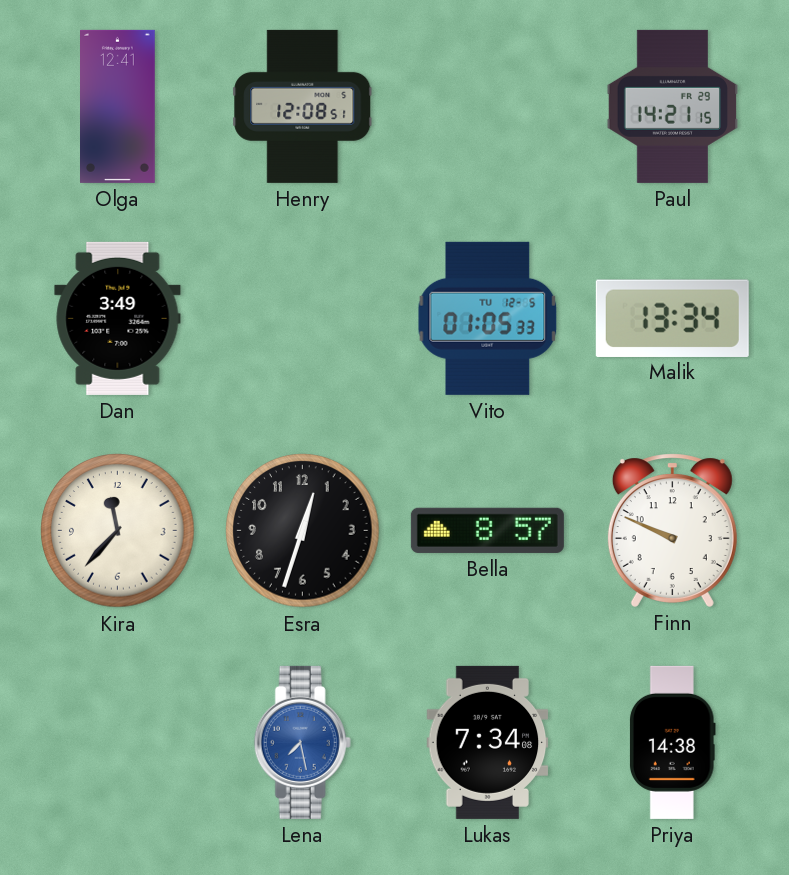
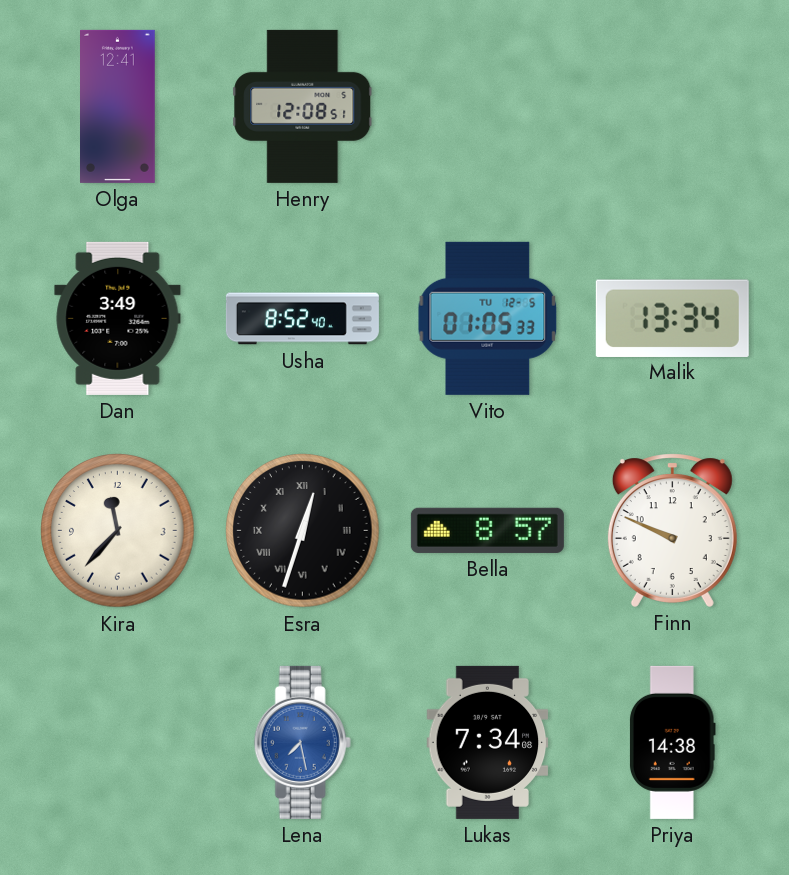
Paul: 14:21 -> none (673, 106)
Usha: none -> 8:52 (302, 319)
Esra numerals: Arabic -> Roman (303, 531)
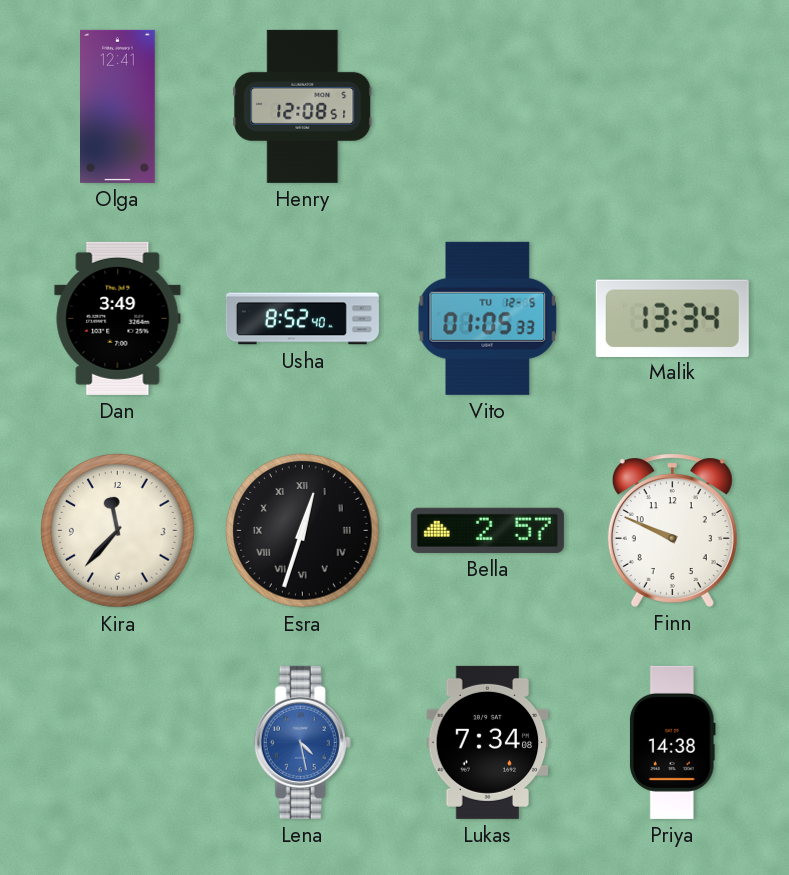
Bella: 8:57 -> 2:57 (487, 530)
Lena: 7:28 -> 4:28 (302, 742)
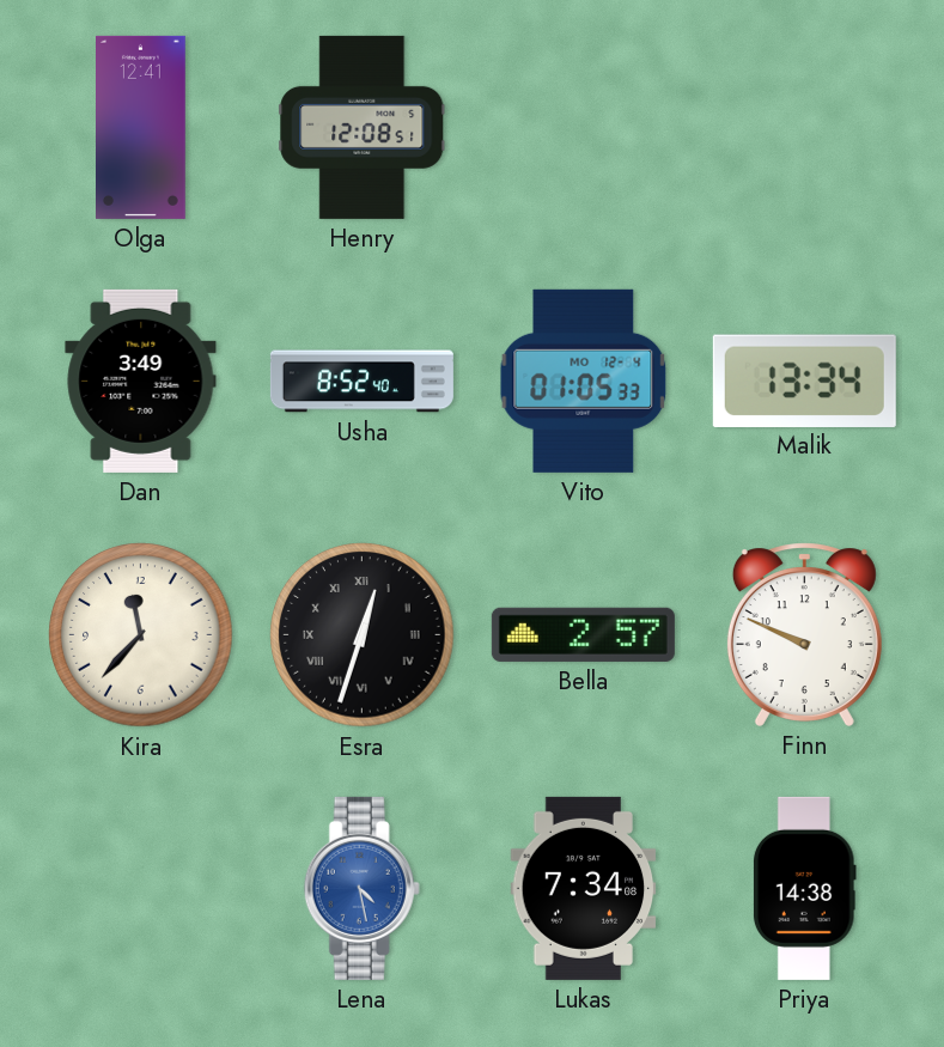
Vito date: TU 12-5 -> MO 12-4 (584, 381)
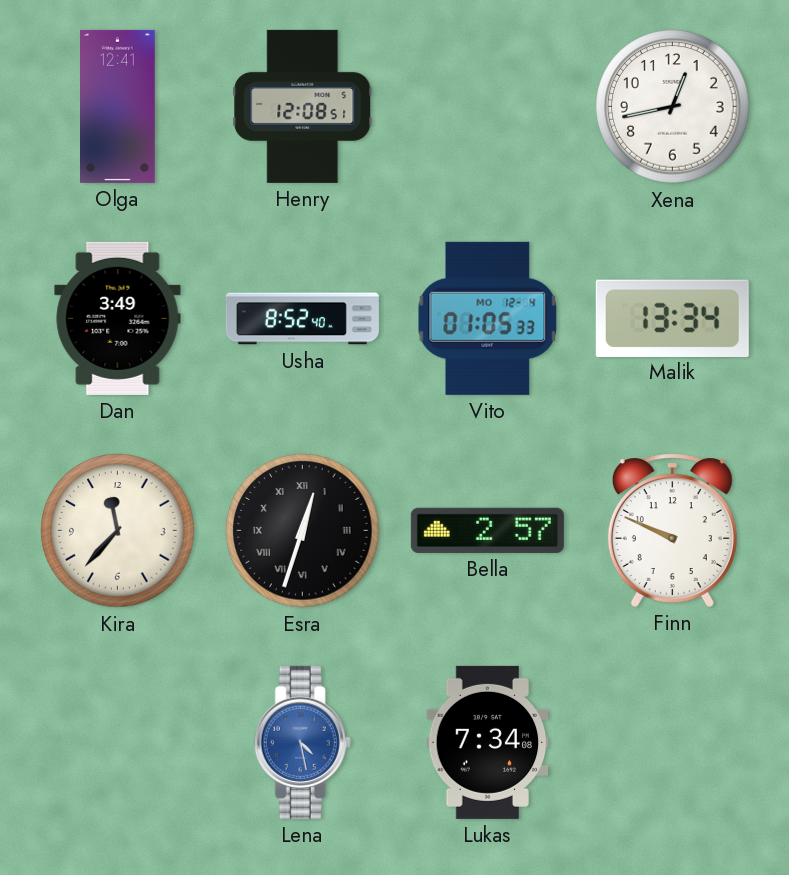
Xena: none -> 12:43 (673, 107)
Priya: 14:38 -> none (804, 888)
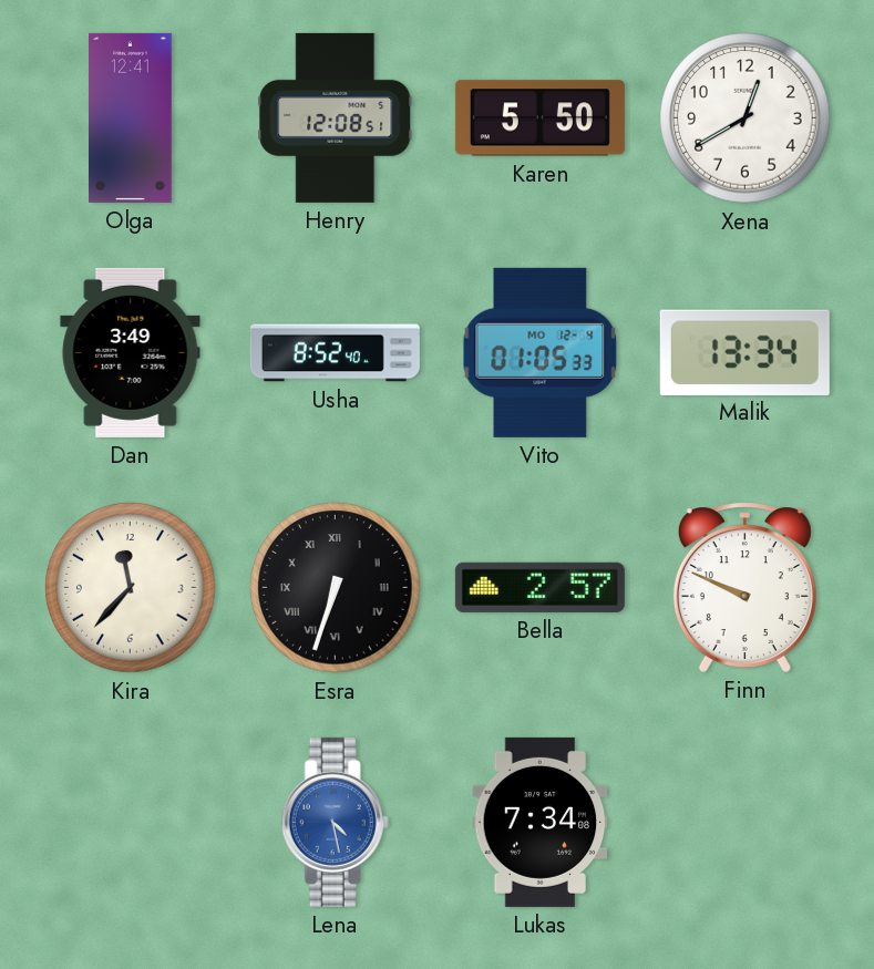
Karen: none -> 5:50 (539, 118)
Xena: 12:43 -> 12:40 (746, 118)
Esra: 12:33 -> 6:33 (336, 588)
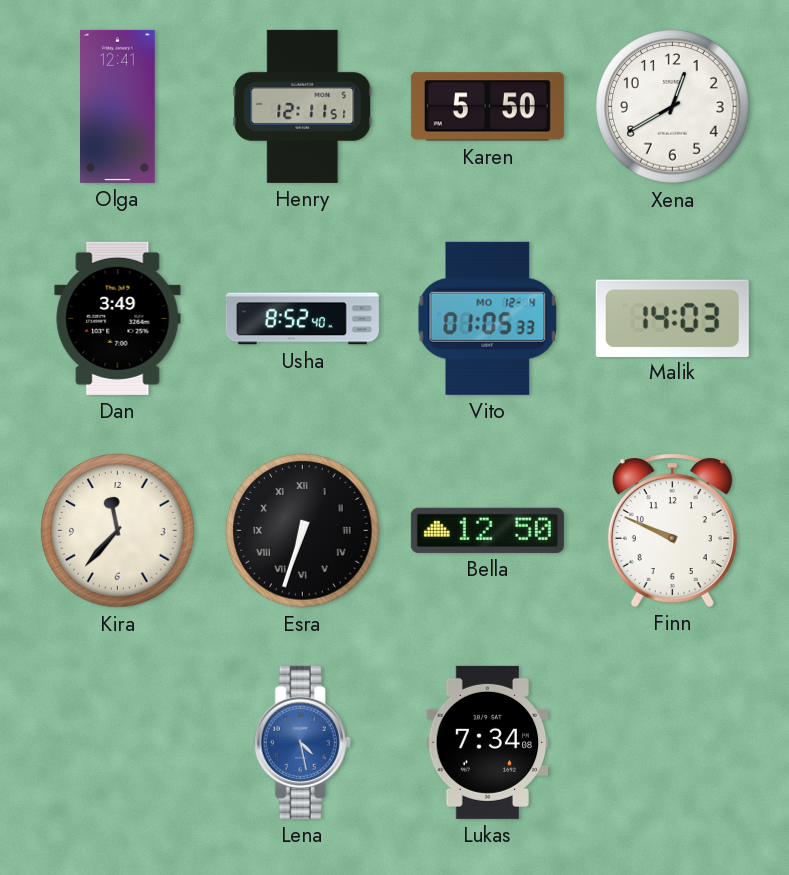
Henry: 12:08 -> 12:11 (303, 106)
Malik: 13:34 -> 14:03 (672, 318)
Bella: 2:57 -> 12:50 (487, 530)
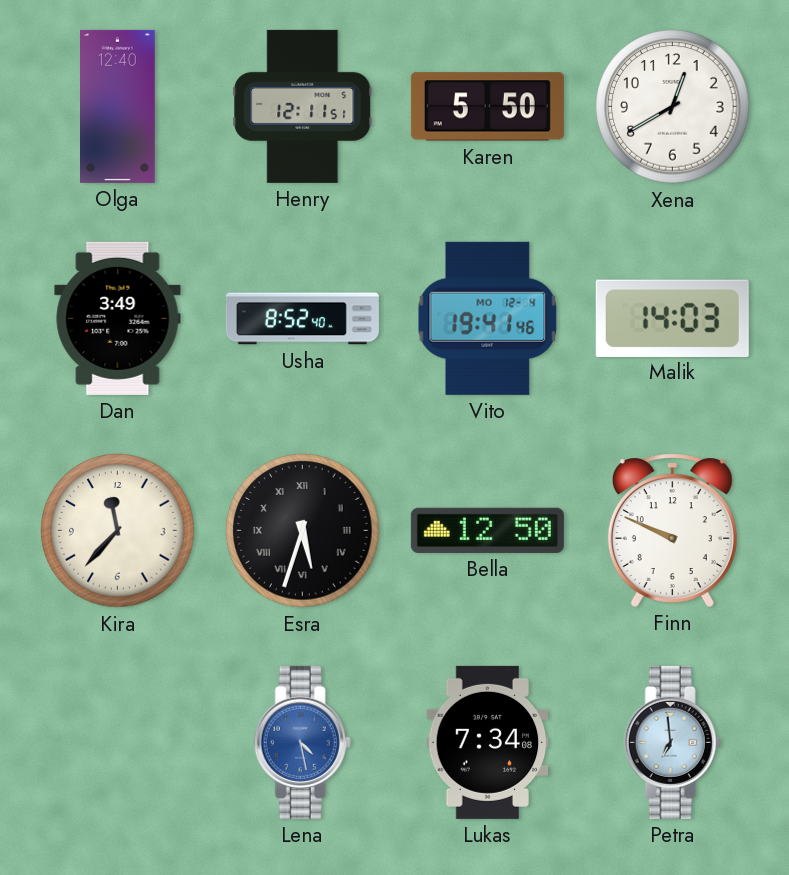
Olga: 12:41 -> 12:40 (118, 106)
Vito: 01:05 -> 19:41 (488, 318)
Esra: 6:33 -> 5:33 (303, 531)
Petra: none -> 6:59 (672, 742)
